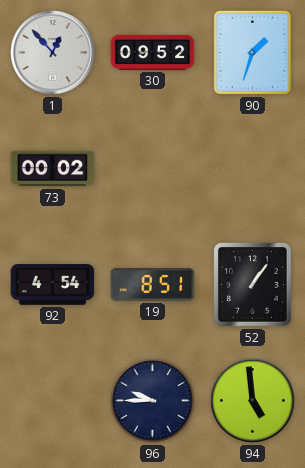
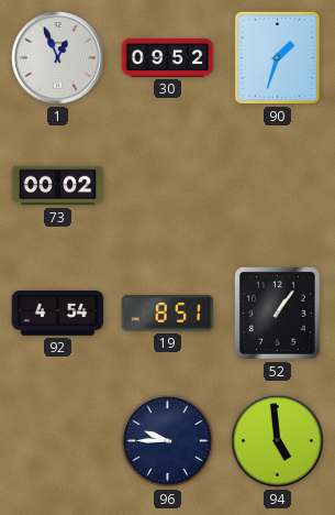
1: 12:53 -> 12:56 (58, 58)
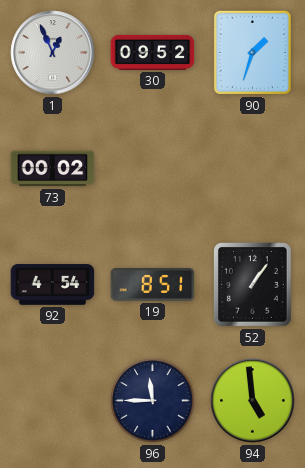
96: 9:45 -> 11:45 (153, 401)
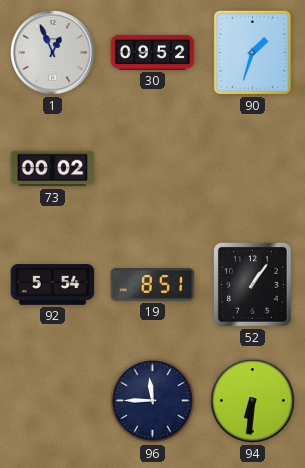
92: 4:54 -> 5:54 (53, 285)
94: 4:59 -> 6:31 (253, 401)
